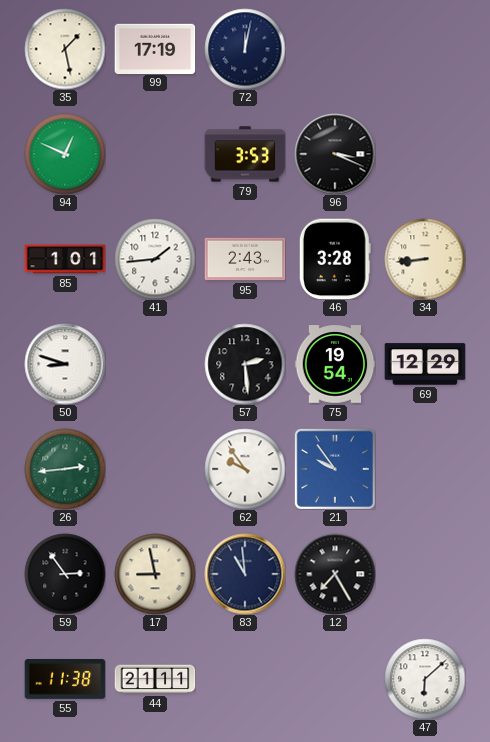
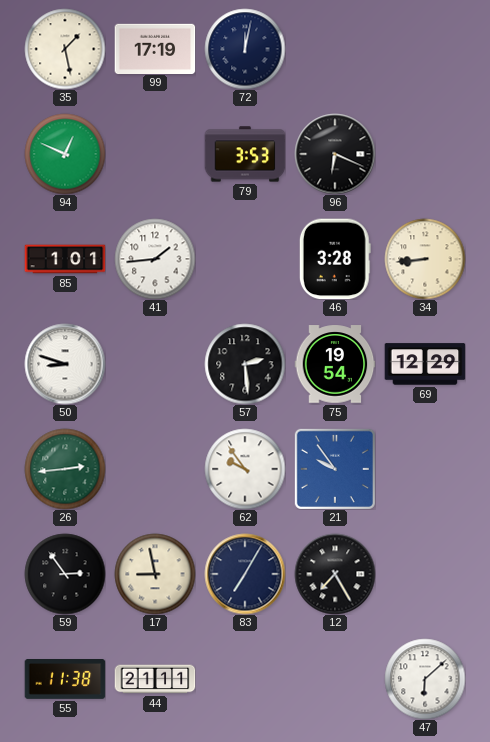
96: 3:19 -> 6:19 (335, 154)
95: 2:43 -> none (245, 259)
83: 10:59 -> 7:05 (245, 574)
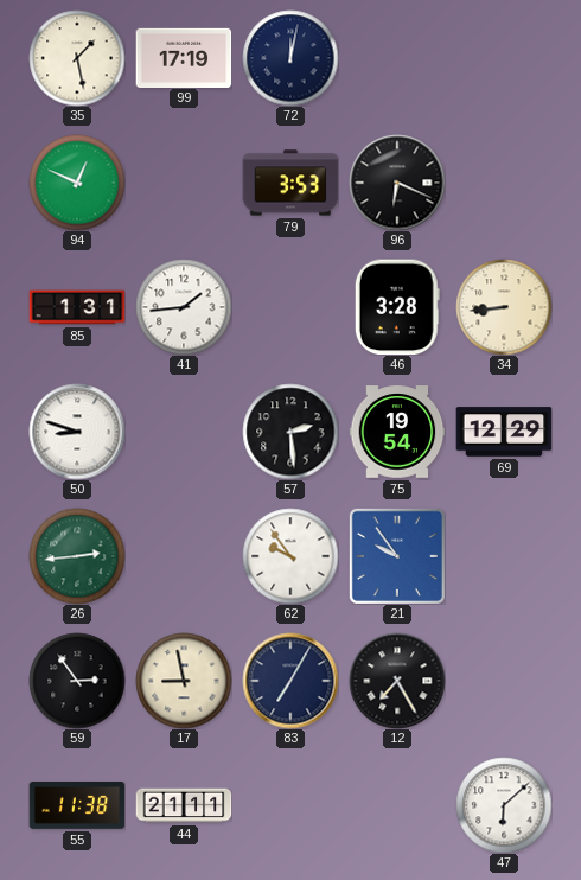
85: 1:01 -> 1:31 (77, 307)
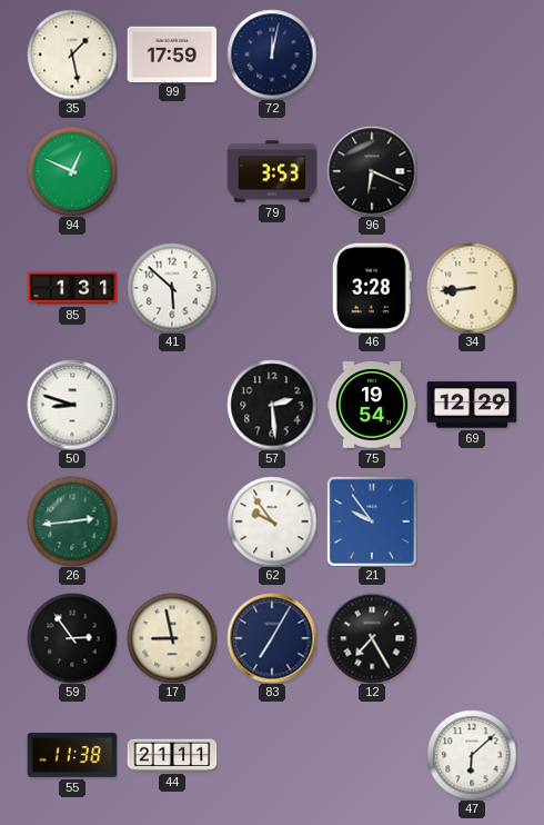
99: 17:19 -> 17:59 (172, 53)
41: 1:44 -> 5:52 (172, 288)
